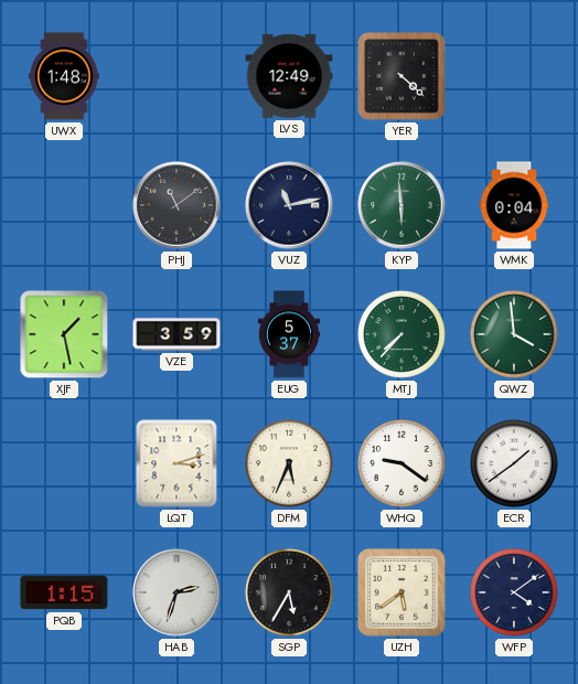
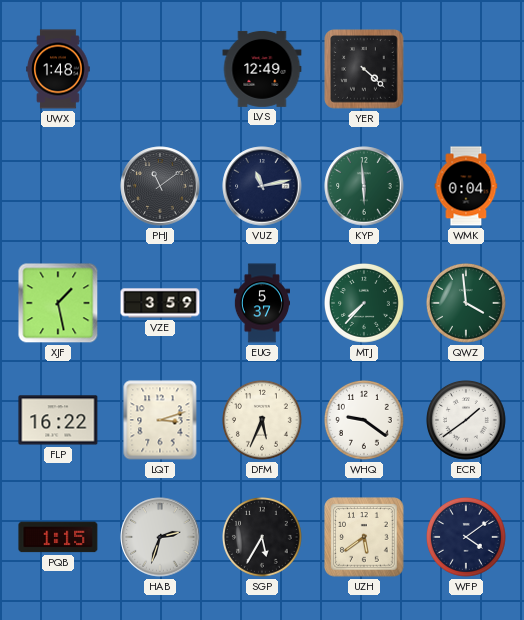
FLP: none -> 16:22 (58, 420)
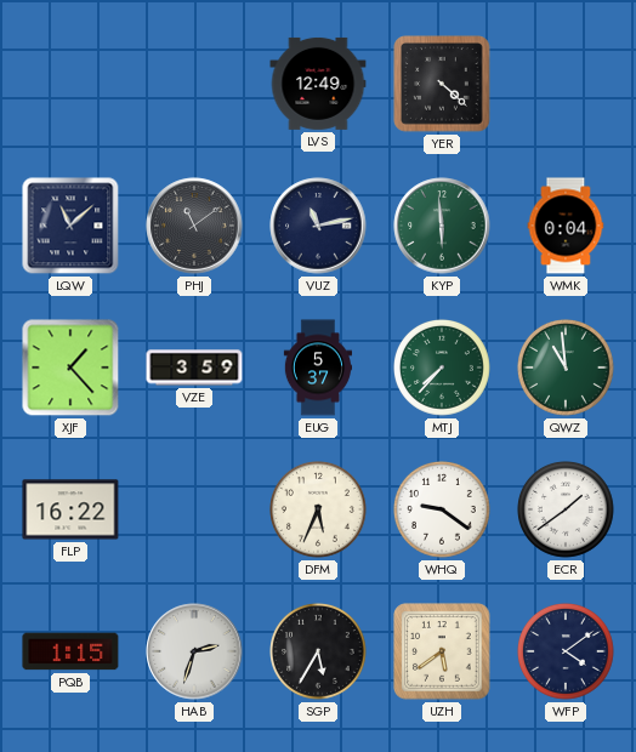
UWX: 1:48 -> none (58, 69)
LQW: none -> 11:08 (70, 226)
XJF: 1:28 -> 1:23 (70, 368)
QWZ: 3:59 -> 10:59 (567, 369)
LQT: 3:12 -> none (160, 420)
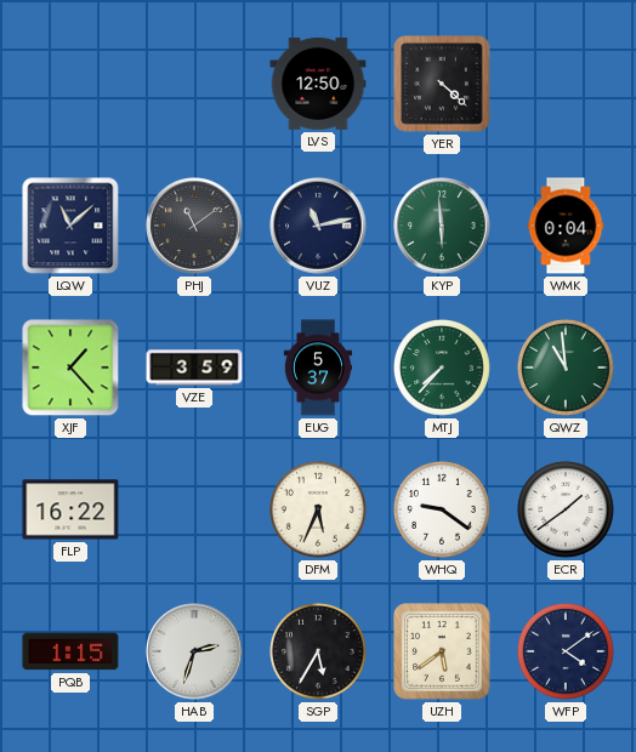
LVS: 12:49 -> 12:50 (318, 84)
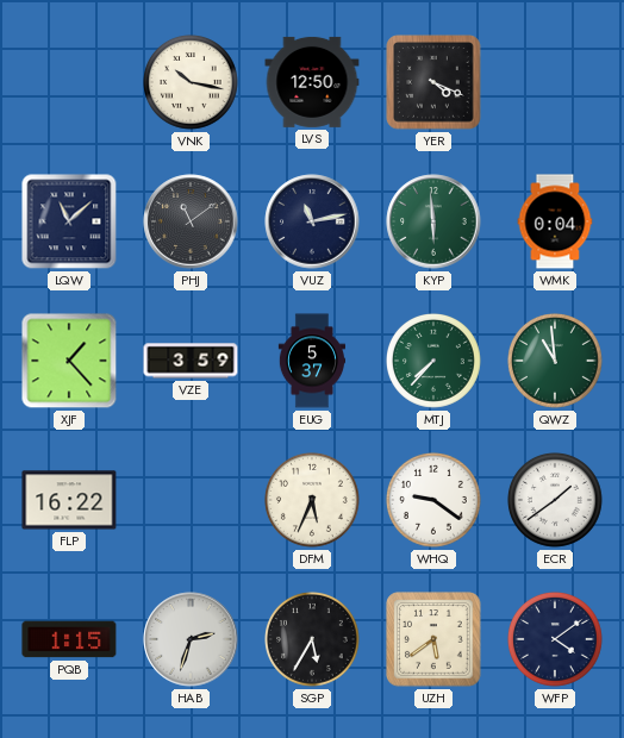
VNK: none -> 10:17 (192, 83)
YER: 4:22 -> 4:19 (433, 82)
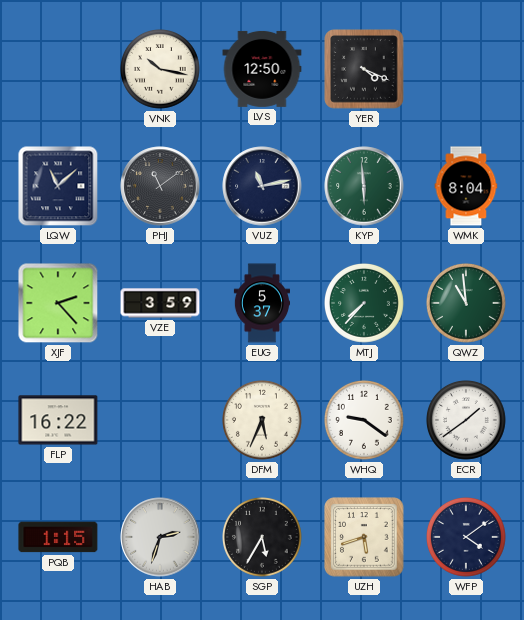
WMK: 0:04 -> 8:04 (466, 186)
XJF: 1:23 -> 2:23 (58, 303)
UZH: 5:39 -> 5:42 (364, 537)
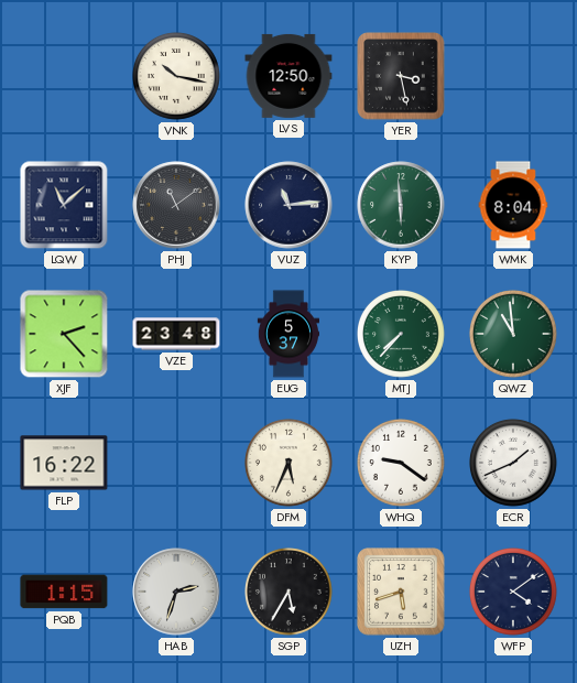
YER: 4:19 -> 3:28 (401, 76)
VUZ: 11:13 -> 11:14 (288, 205)
VZE: 3:59 -> 23:48 (176, 334)
ECR: 1:39 -> 1:41 (514, 464)
